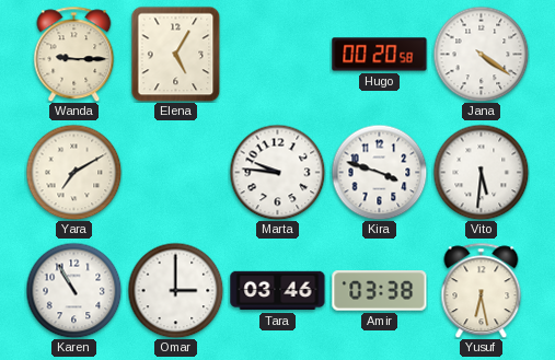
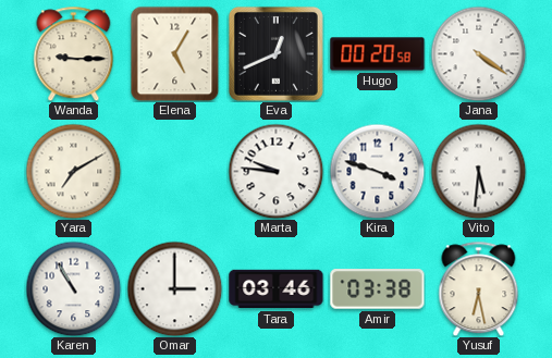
Eva: none -> 12:41 (275, 53)
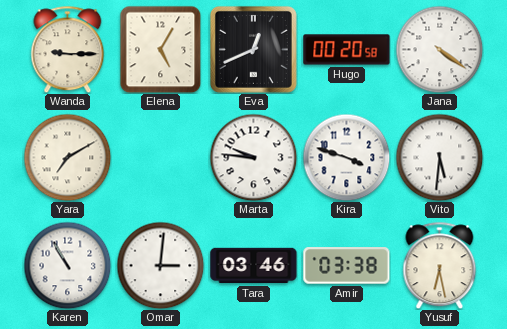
Omar: 3:00 -> 3:01 (160, 265)
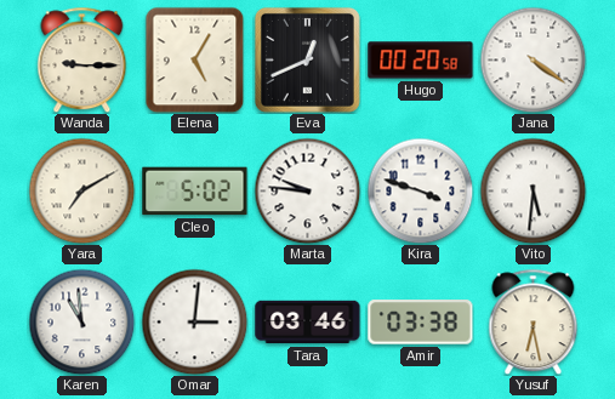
Cleo: none -> 5:02 (195, 192)
Karen: 10:55 -> 10:59 (81, 321)
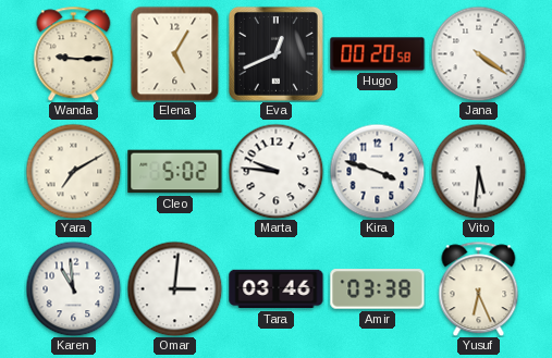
Yusuf: 6:28 -> 6:26 (479, 288)
